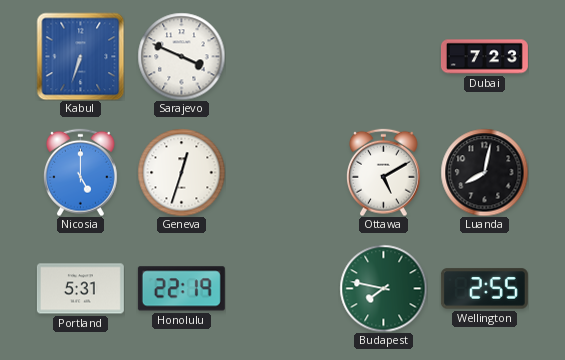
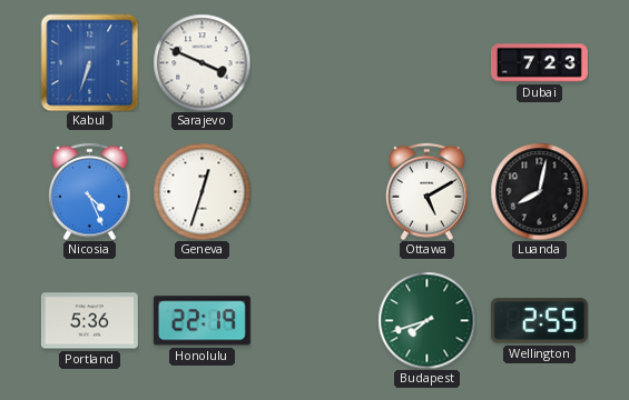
Nicosia: 5:00 -> 4:26 (90, 191)
Portland: 5:31 -> 5:36 (89, 321)
Budapest: 7:47 -> 7:42 (426, 320)
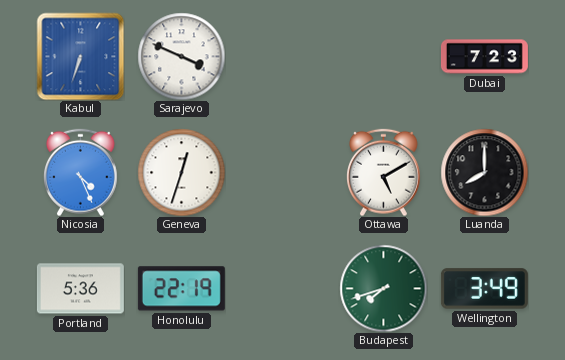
Luanda: 8:02 -> 8:00 (484, 172)
Wellington: 2:55 -> 3:49 (484, 289)
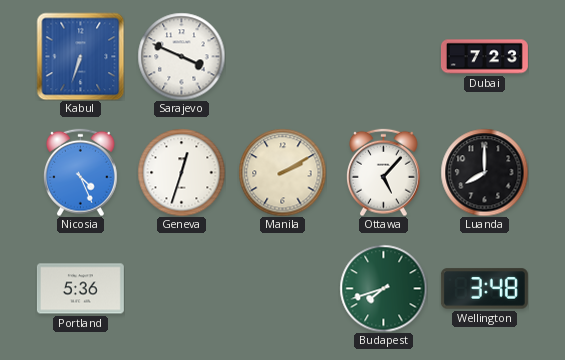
Manila: none -> 2:10 (282, 172)
Ottawa: 5:10 -> 5:07 (384, 172)
Honolulu: 22:19 -> none (181, 289)
Wellington: 3:49 -> 3:48 (484, 289)
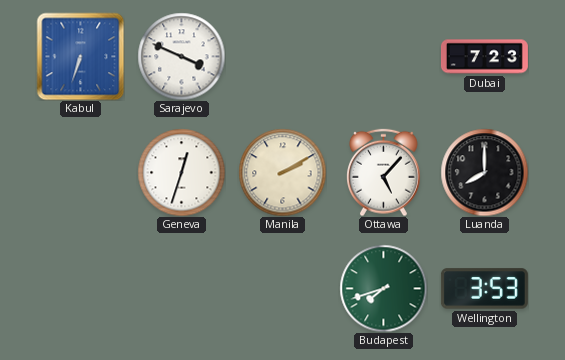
Nicosia: 4:26 -> none (81, 172)
Portland: 5:36 -> none (80, 289)
Wellington: 3:48 -> 3:53 (484, 289)
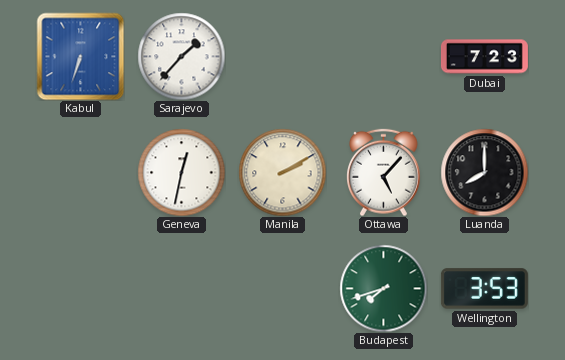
Sarajevo: 3:49 -> 1:37 (181, 56)
Geneva: 12:33 -> 12:32 (181, 172)
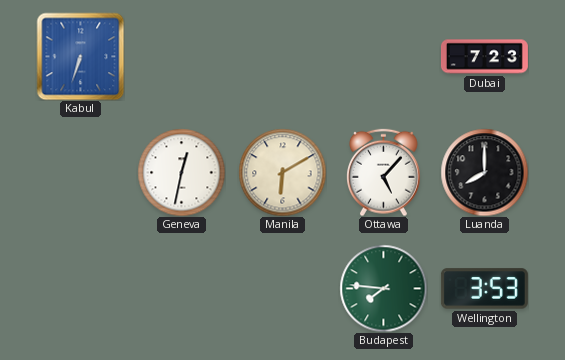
Sarajevo: 1:37 -> none (181, 56)
Manila: 2:10 -> 6:10 (282, 172)
Budapest: 7:42 -> 7:46 (383, 288)
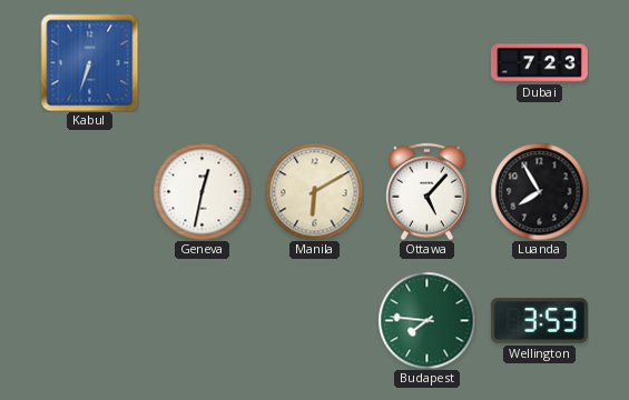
Luanda: 8:00 -> 7:55 (539, 191)
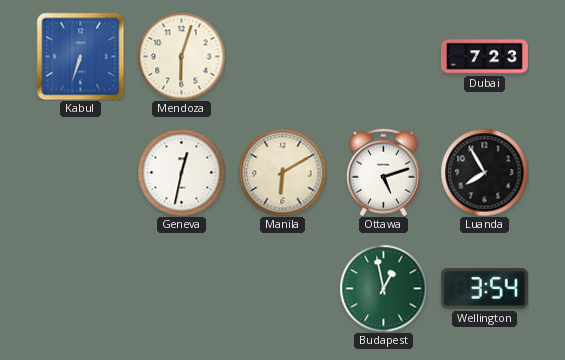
Mendoza: none -> 6:03 (181, 56)
Ottawa: 5:07 -> 5:12 (384, 172)
Budapest: 7:46 -> 12:58 (383, 288)
Wellington: 3:53 -> 3:54 (484, 289)
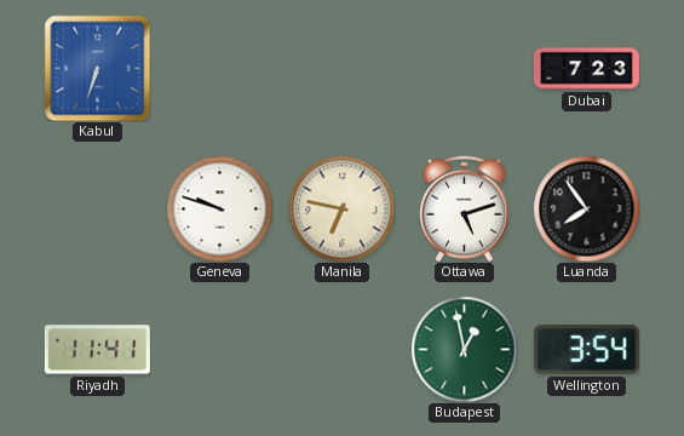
Mendoza: 6:03 -> none (181, 56)
Geneva: 12:32 -> 9:48 (219, 208)
Manila: 6:10 -> 6:47 (341, 208)
Luanda: 7:55 -> 7:54 (586, 208)
Riyadh: none -> 11:41 (97, 350)
